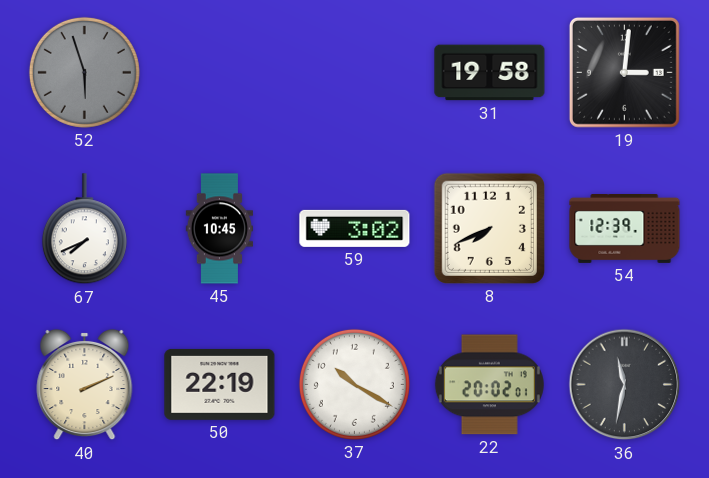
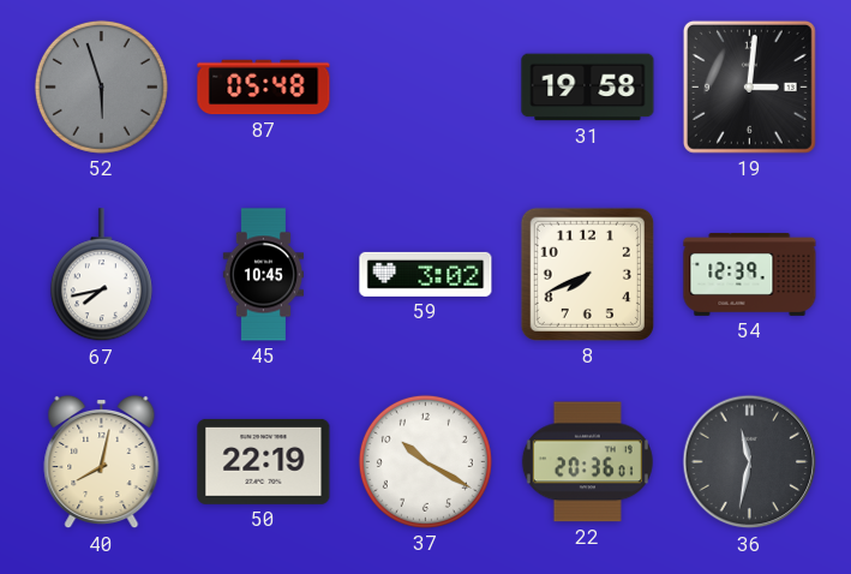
87: none -> 05:48 (264, 88)
67: 7:41 -> 7:43 (101, 275)
40: 2:11 -> 8:02 (102, 462)
22: 20:02 -> 20:36 (587, 462)
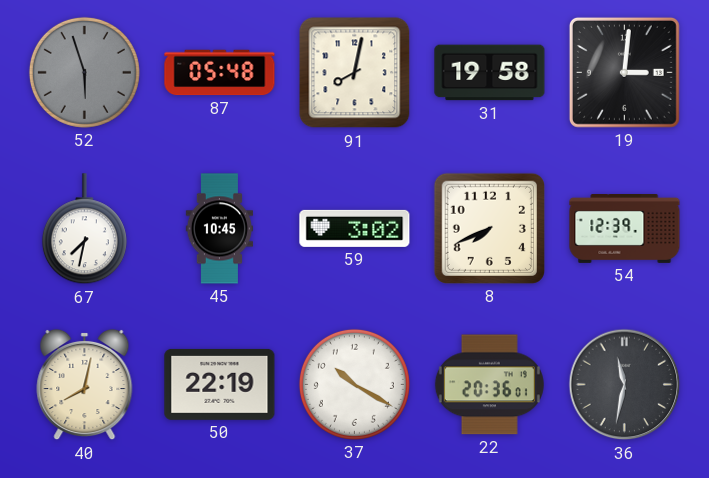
91: none -> 8:02 (355, 73)
67: 7:43 -> 7:32 (84, 229)
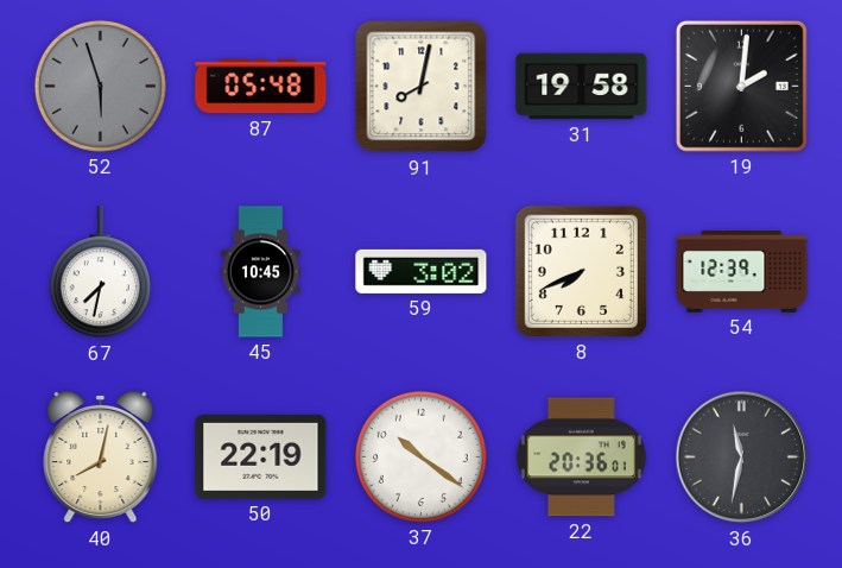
19: 3:01 -> 2:01 (741, 86)
37: 10:20 -> 10:21 (420, 456)
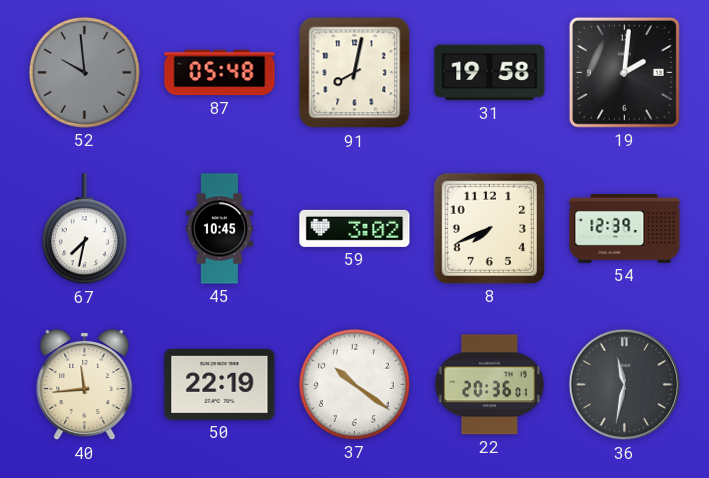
52: 5:57 -> 9:59 (84, 72)
40: 8:02 -> 11:44 (85, 385)
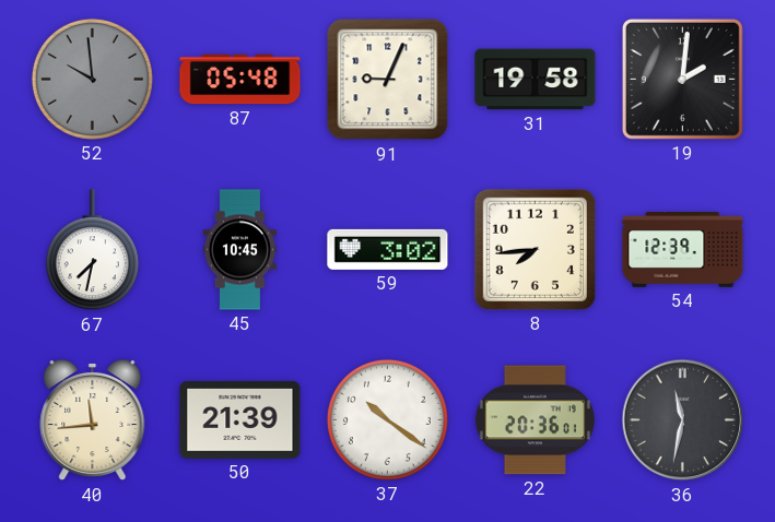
91: 8:02 -> 9:04 (388, 80)
8: 7:41 -> 7:44 (535, 249)
50: 22:19 -> 21:39 (240, 419)
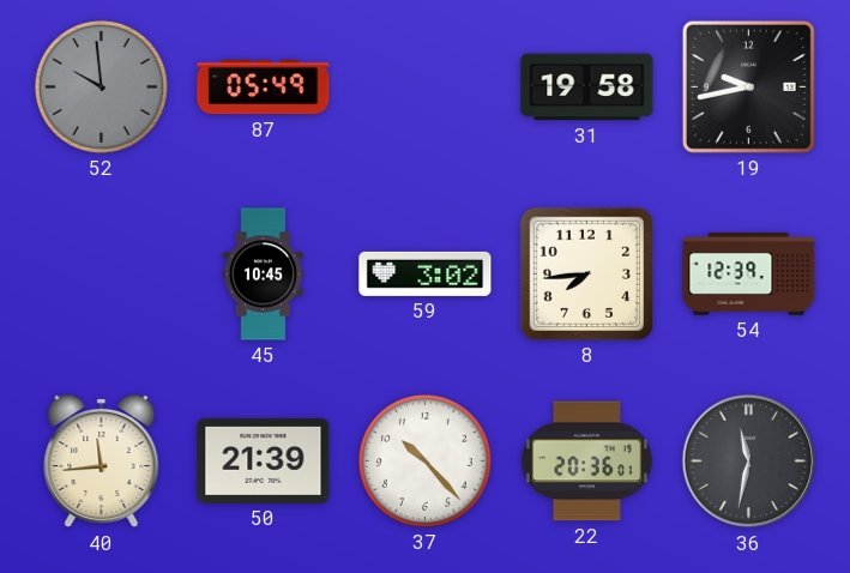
87: 05:48 -> 05:49 (264, 88)
91: 9:04 -> none (388, 80)
19: 2:01 -> 9:43 (748, 86)
67: 7:32 -> none (92, 250)
37: 10:21 -> 10:23 (424, 460)
